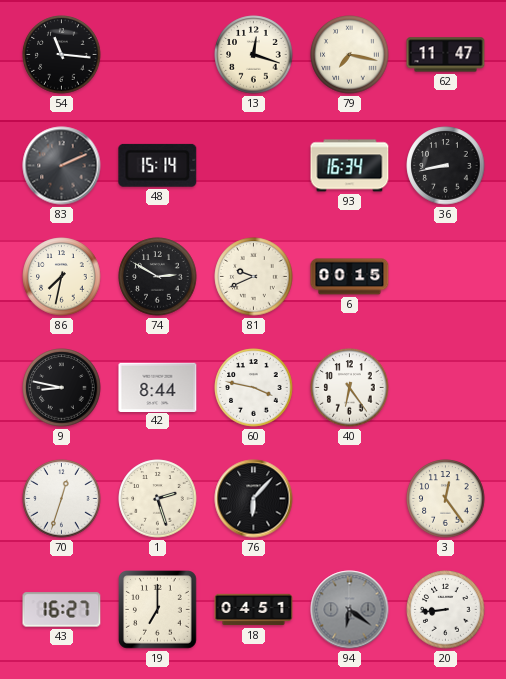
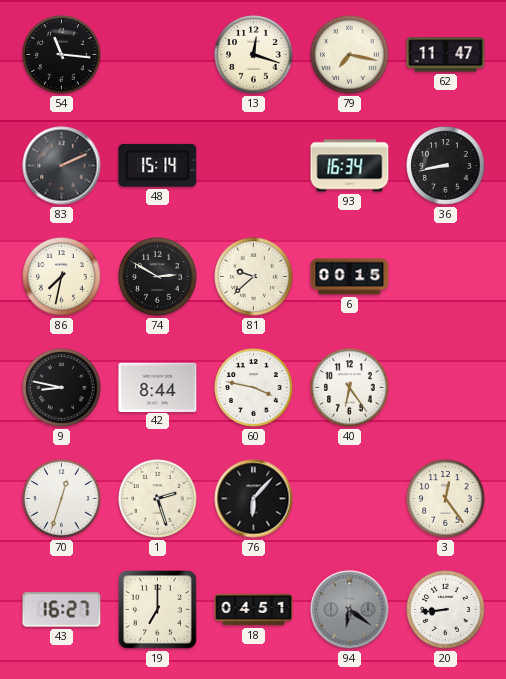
81: 9:41 -> 9:38 (254, 277)
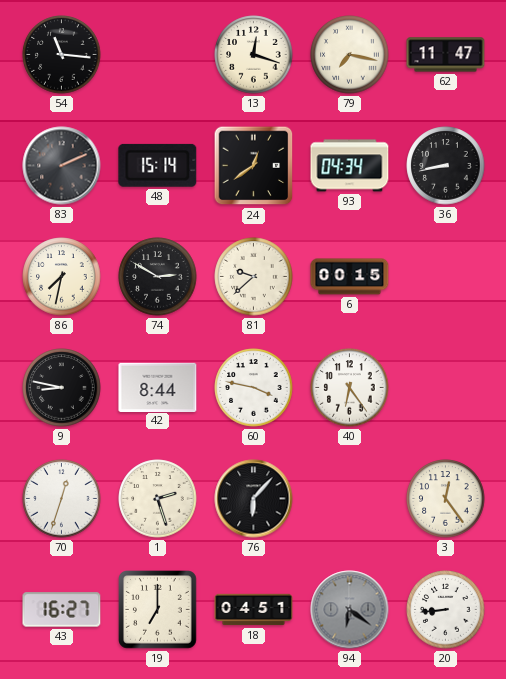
24: none -> 12:39 (254, 166)
93: 16:34 -> 04:34 (350, 166)
